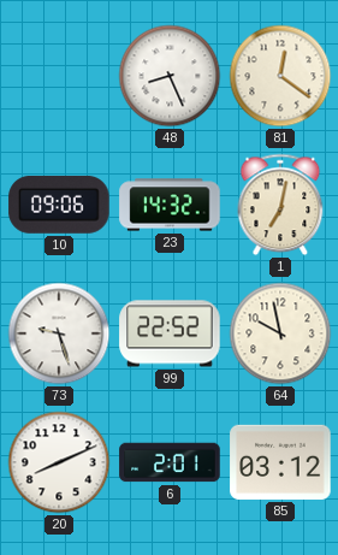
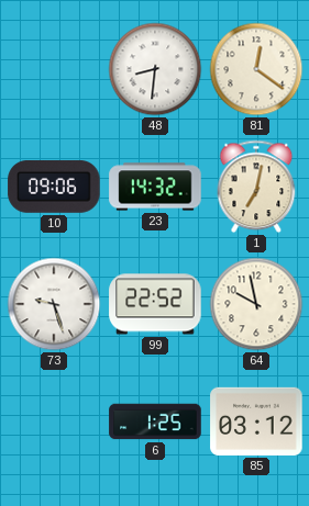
48: 8:26 -> 8:31 (155, 69)
20: 8:11 -> none (59, 462)
6: 2:01 -> 1:25 (155, 421)
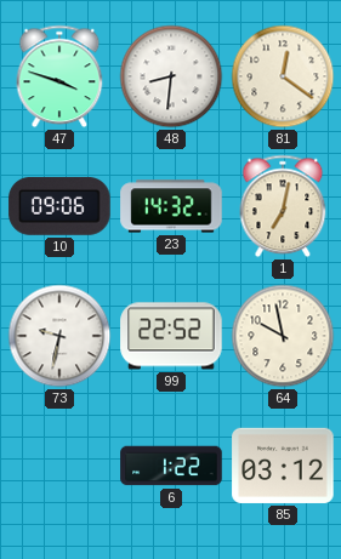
47: none -> 3:48 (59, 76)
73: 9:27 -> 9:32 (59, 336)
6: 1:25 -> 1:22 (171, 466)
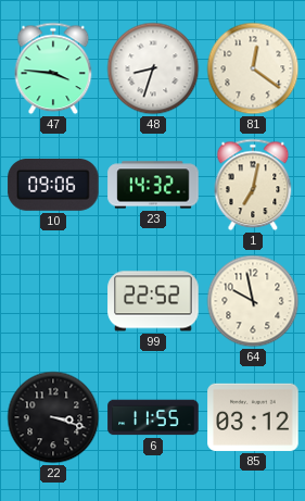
47: 3:48 -> 3:46 (53, 68)
48: 8:31 -> 8:33 (153, 68)
73: 9:32 -> none (59, 336)
22: none -> 3:18 (53, 417)
6: 1:22 -> 11:55 (153, 417)
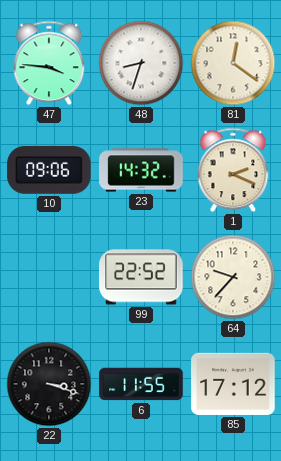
1: 7:02 -> 2:19 (233, 170)
64: 9:58 -> 9:37 (233, 277)
85: 03:12 -> 17:12 (233, 384)
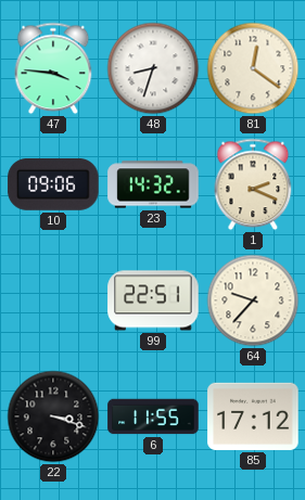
99: 22:52 -> 22:51 (153, 300)
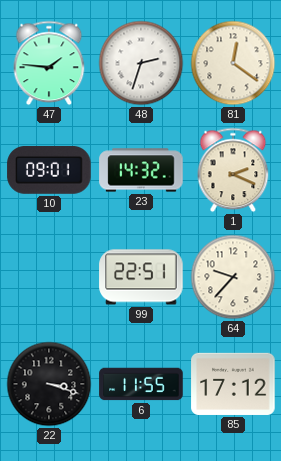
47: 3:46 -> 1:46 (49, 63)
48: 8:33 -> 2:33 (141, 63)
10: 09:06 -> 09:01 (49, 170)
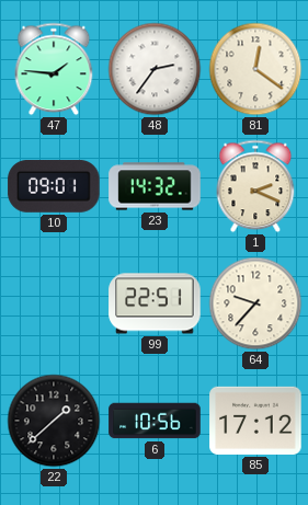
48: 2:33 -> 2:36 (155, 69)
22: 3:18 -> 1:38 (54, 421)
6: 11:55 -> 10:56 (155, 421)
